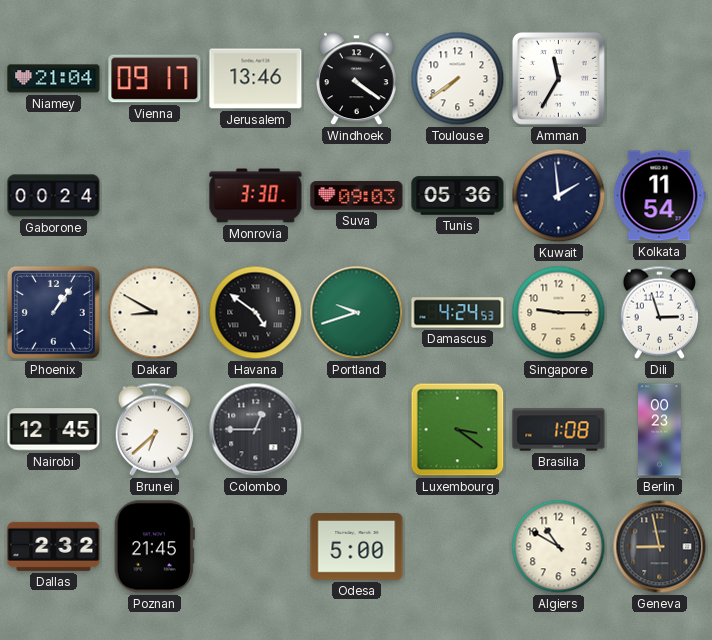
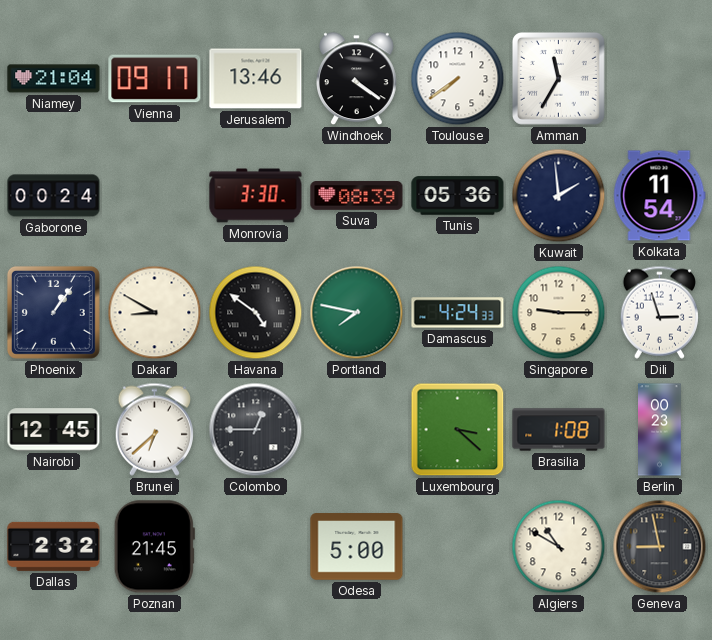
Suva: 09:03 -> 08:39 (357, 196)
Portland: 9:42 -> 7:47 (357, 313)
Damascus: 4:24:53 -> 4:24:33 (458, 313)
Luxembourg: 3:21 -> 3:22 (458, 430)
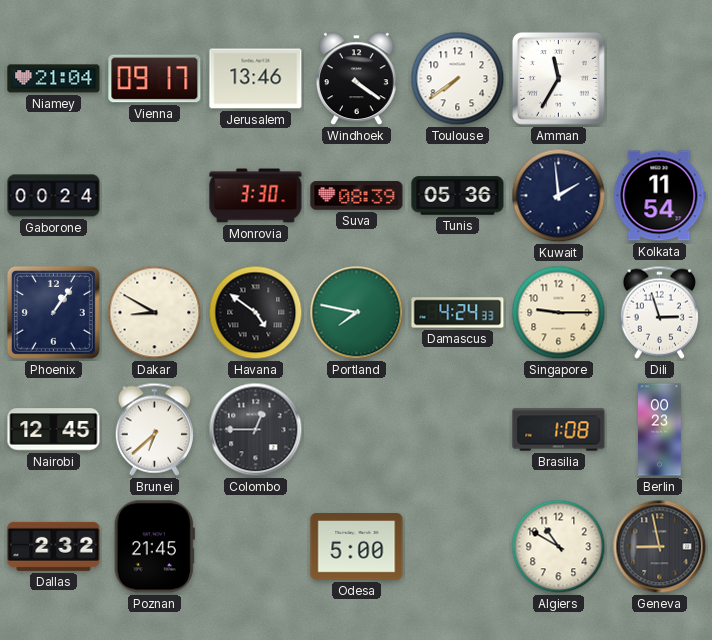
Luxembourg: 3:22 -> none (458, 430)
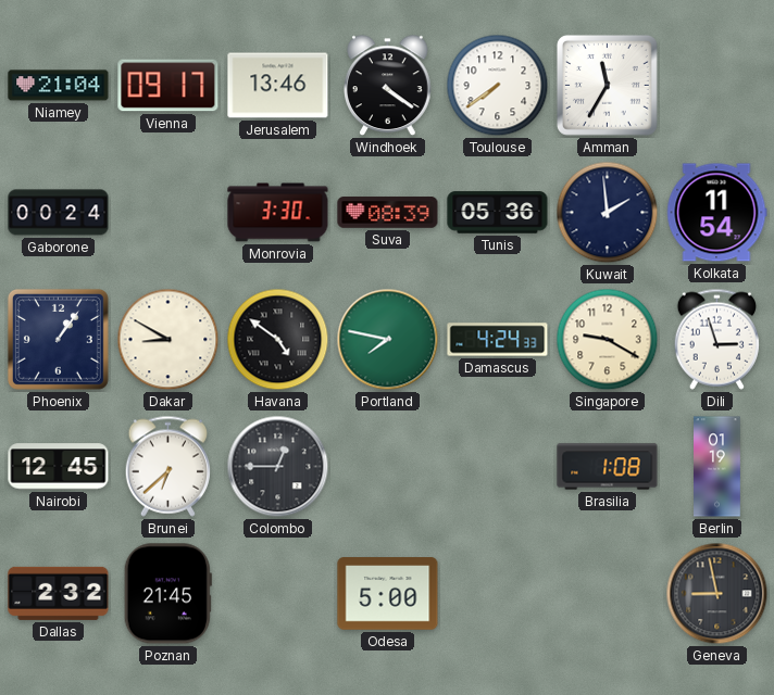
Singapore: 9:15 -> 9:20 (608, 340)
Berlin: 00:23 -> 01:19 (717, 467)
Algiers: 10:50 -> none (559, 547)
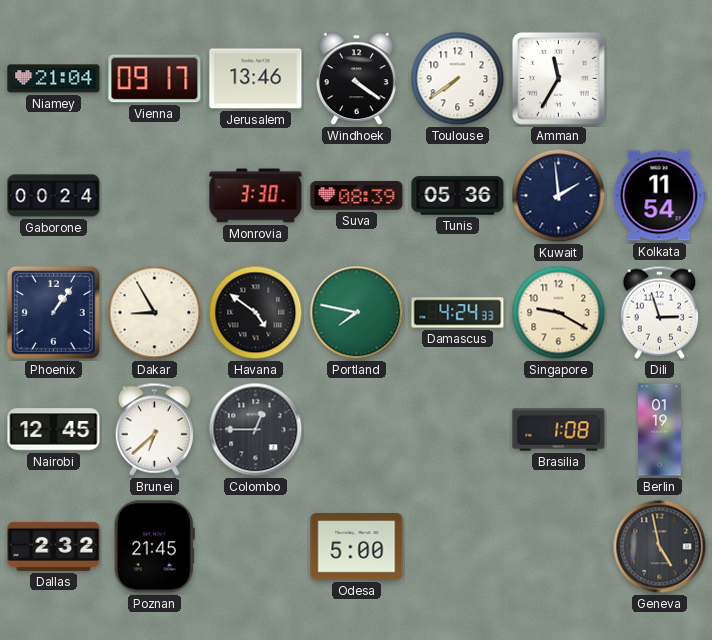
Dakar: 8:50 -> 8:55 (155, 313)
Geneva: 8:58 -> 4:58 (660, 547)
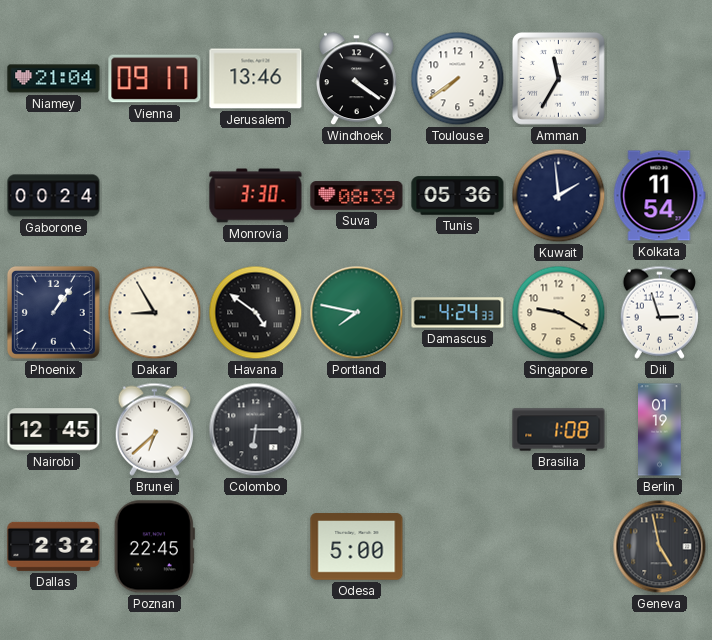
Colombo: 12:45 -> 6:15 (256, 430)
Poznan: 21:45 -> 22:45 (154, 547)
